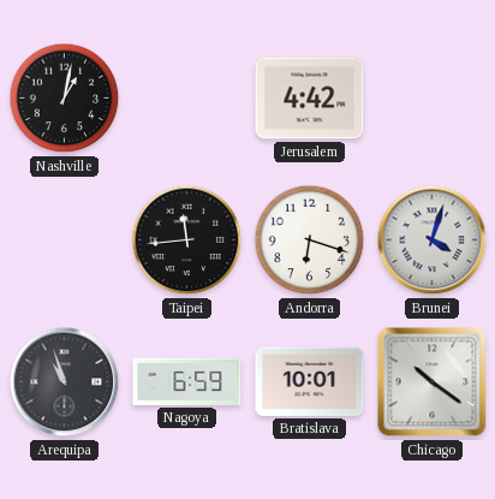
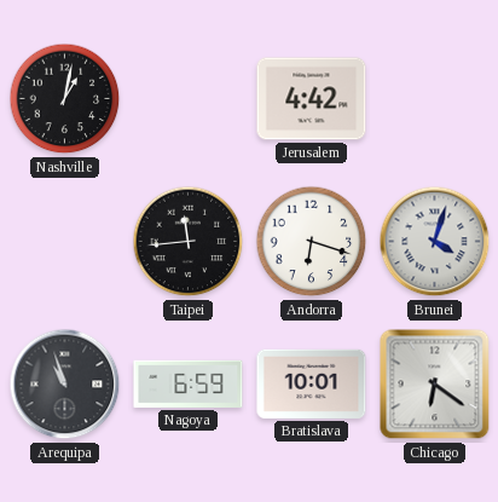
Chicago: 10:21 -> 6:21 (435, 385)
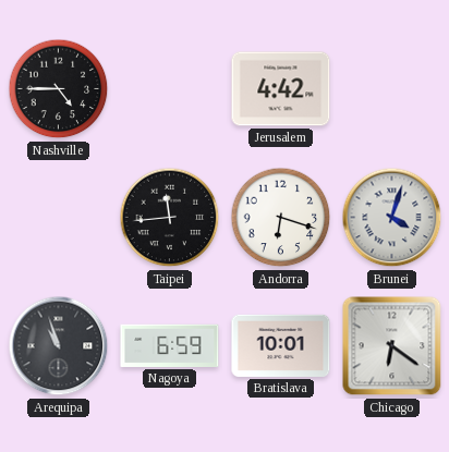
Nashville: 1:02 -> 4:45 (59, 89)
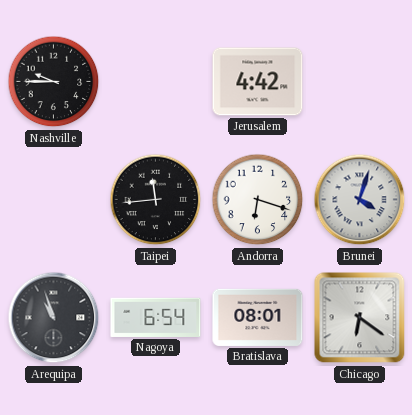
Nashville: 4:45 -> 9:45 (54, 82)
Nagoya: 6:59 -> 6:54 (156, 317)
Bratislava: 10:01 -> 08:01 (258, 317)
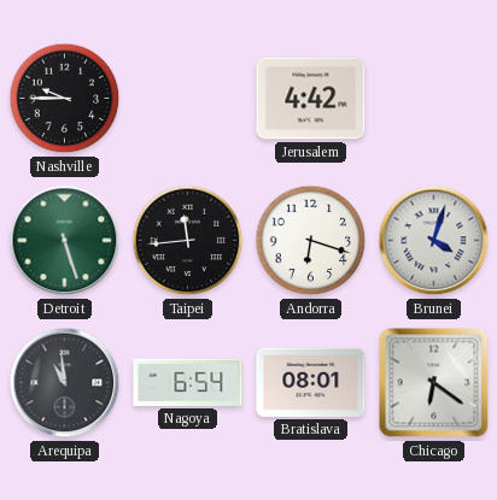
Detroit: none -> 5:27 (65, 241)
Arequipa: 10:57 -> 10:59 (65, 383)
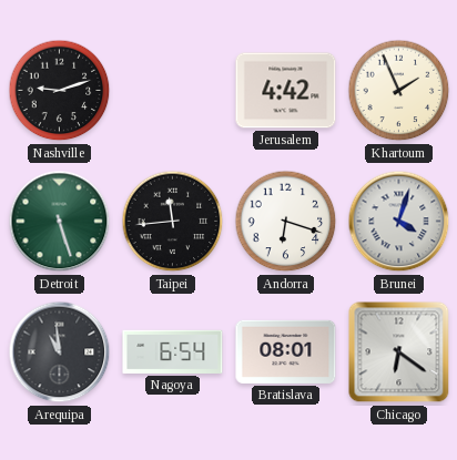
Nashville: 9:45 -> 9:12 (60, 91)
Khartoum: none -> 1:56 (399, 91)
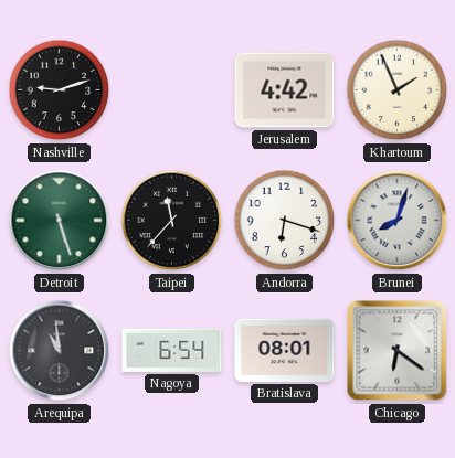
Taipei: 11:44 -> 11:37 (172, 221)
Brunei: 4:03 -> 8:03 (398, 221)
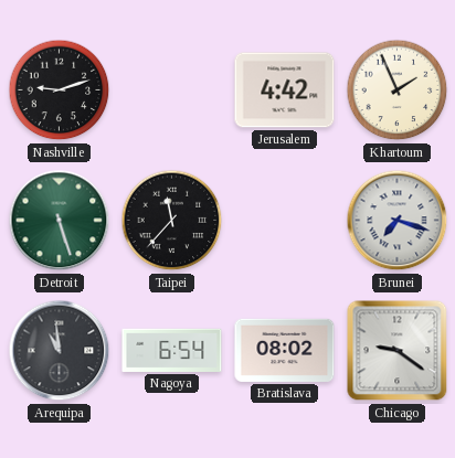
Andorra: 6:18 -> none (285, 221)
Brunei: 8:03 -> 7:18 (398, 221)
Bratislava: 08:01 -> 08:02 (285, 350)
Chicago: 6:21 -> 9:21 (398, 351)
